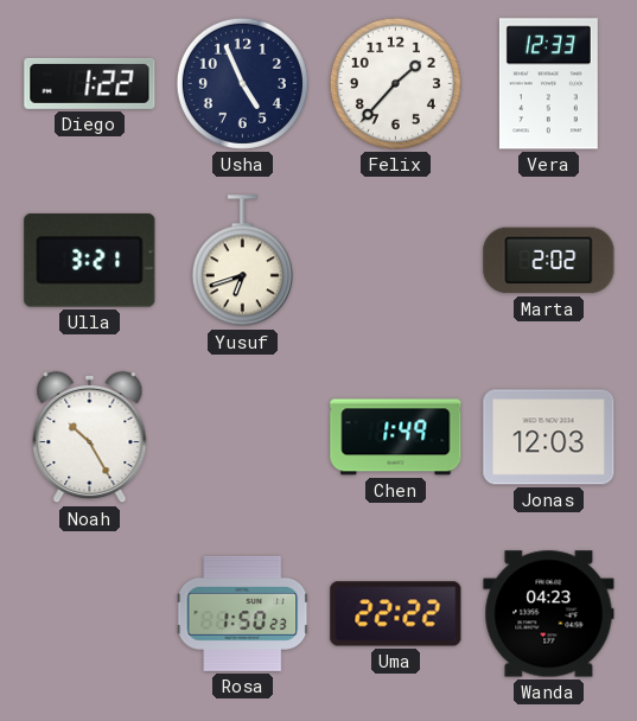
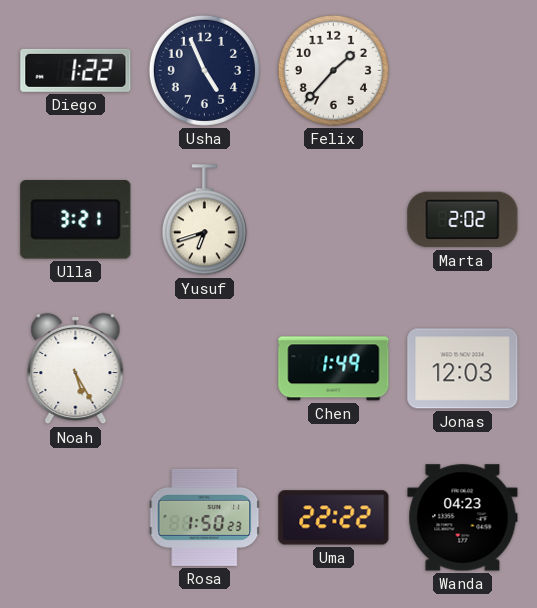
Vera: 12:33 -> none (548, 84)
Noah: 10:25 -> 5:25 (76, 369)
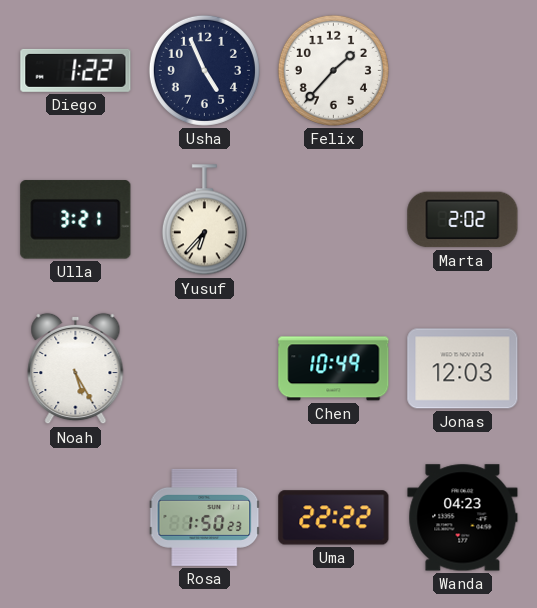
Yusuf: 6:42 -> 6:37 (204, 220)
Chen: 1:49 -> 10:49 (334, 369)
